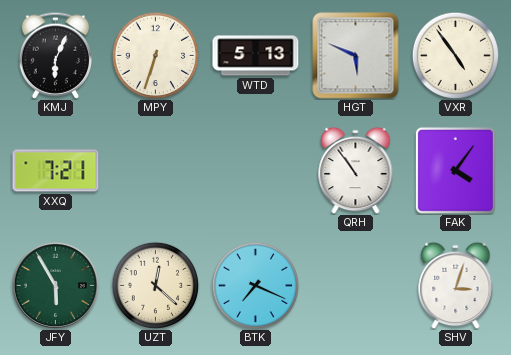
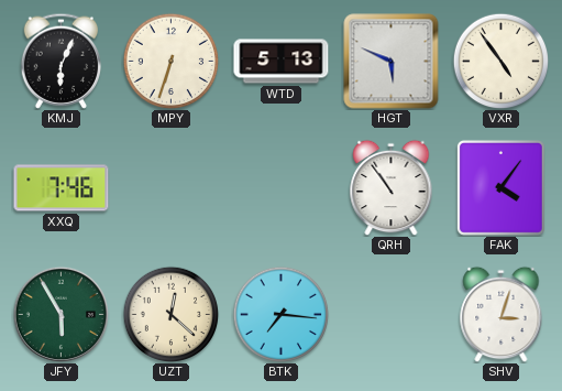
XXQ: 7:21 -> 7:46 (62, 188)
BTK: 7:19 -> 7:16 (280, 314)
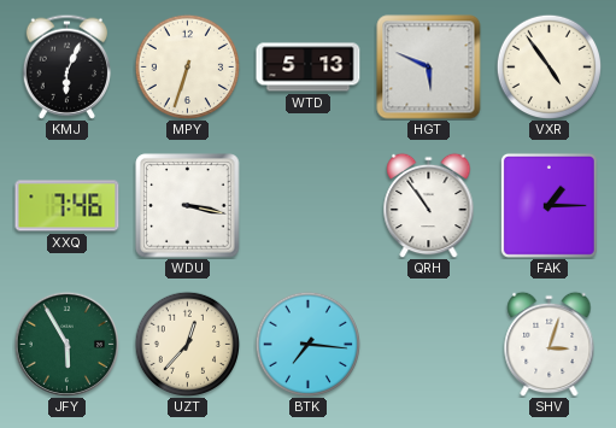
WDU: none -> 3:17 (188, 206)
FAK: 4:06 -> 1:15 (548, 205)
UZT: 12:22 -> 12:37 (187, 344)
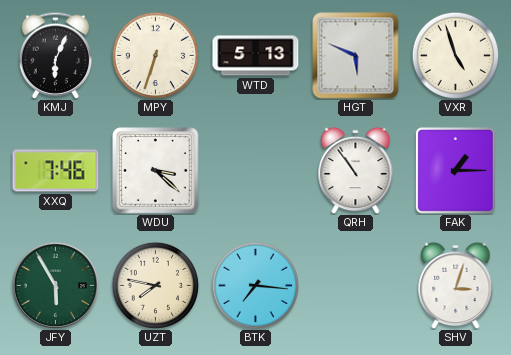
VXR: 4:54 -> 4:57 (455, 55)
WDU: 3:17 -> 3:22 (156, 171)
UZT: 12:37 -> 7:47 (155, 285)
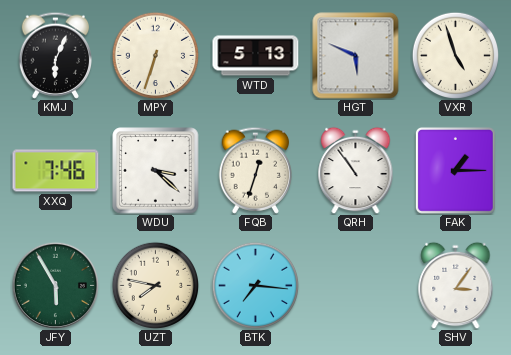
FQB: none -> 12:33 (256, 170)
SHV: 3:03 -> 3:06 (456, 285)
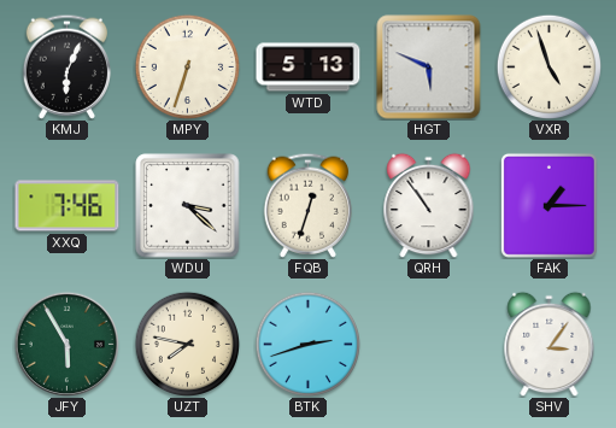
BTK: 7:16 -> 2:42 (307, 344)
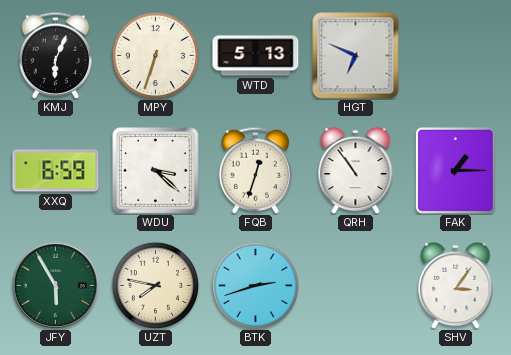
HGT: 5:49 -> 6:49 (356, 56)
VXR: 4:57 -> none (548, 66)
XXQ: 7:46 -> 6:59 (56, 171)
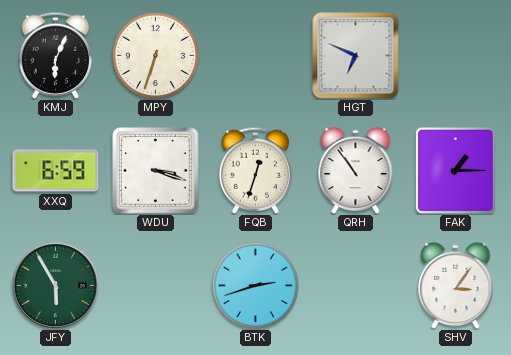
WTD: 5:13 -> none (256, 56)
WDU: 3:22 -> 3:18 (156, 171)
UZT: 7:47 -> none (155, 285)
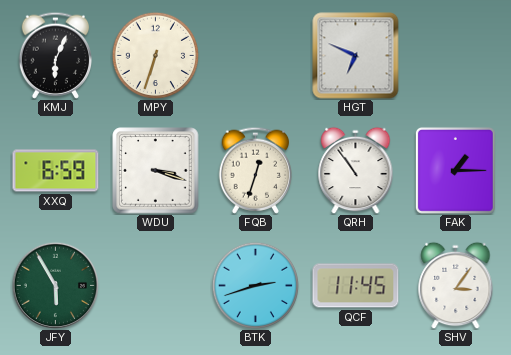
QCF: none -> 11:45 (356, 286)
